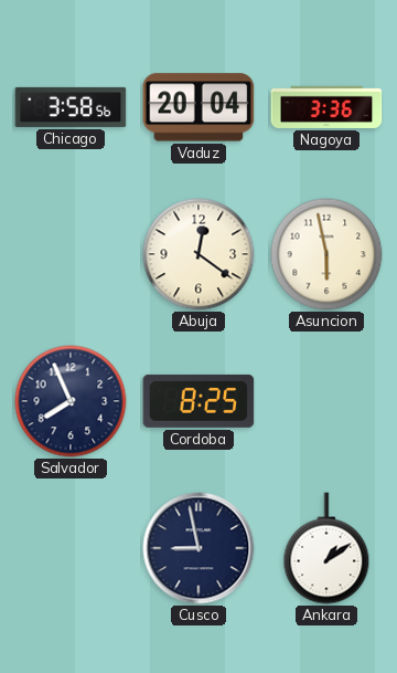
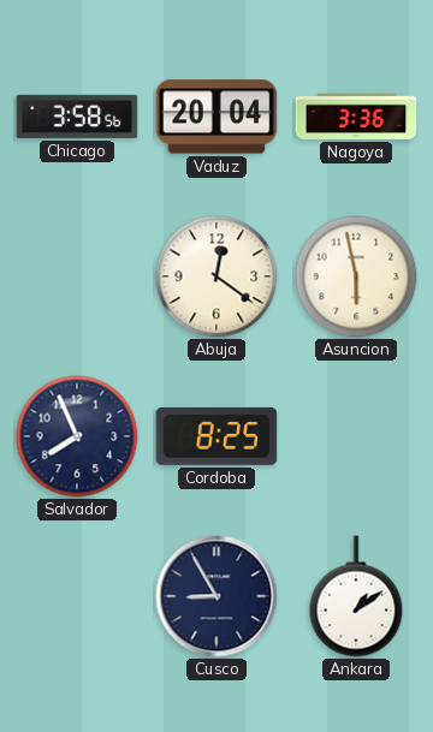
Cusco: 8:58 -> 8:55 (216, 596)
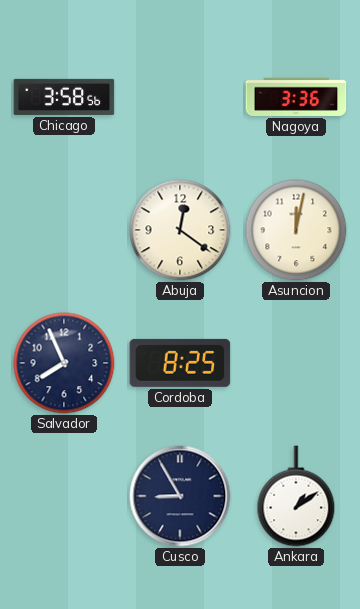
Vaduz: 20:04 -> none (216, 117)
Asuncion: 5:58 -> 12:02 (296, 230)
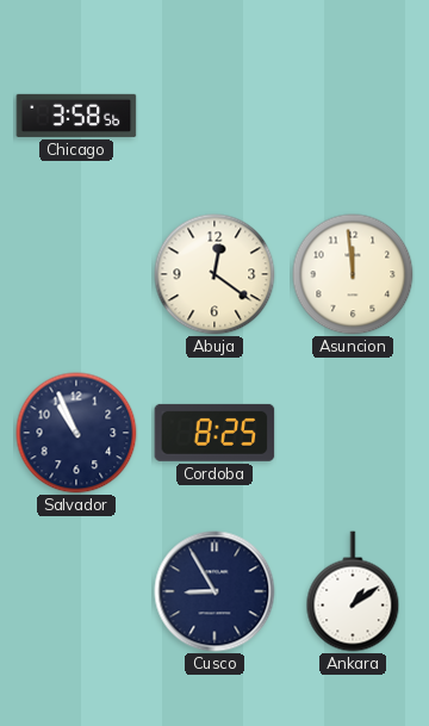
Nagoya: 3:36 -> none (296, 97)
Asuncion: 12:02 -> 11:59 (353, 274)
Salvador: 7:56 -> 10:56 (76, 433)
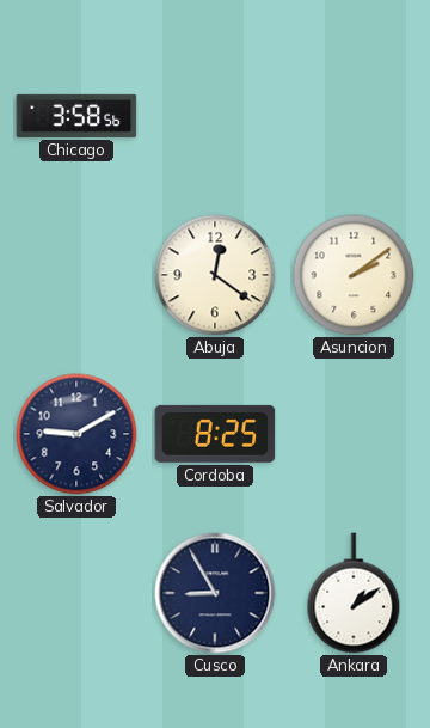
Asuncion: 11:59 -> 2:09 (354, 275)
Salvador: 10:56 -> 9:10 (76, 434)
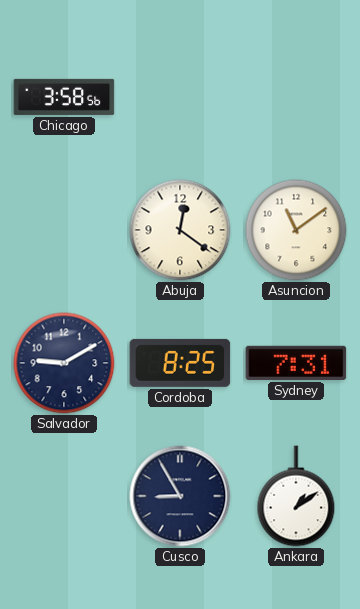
Asuncion: 2:09 -> 11:09 (296, 230)
Sydney: none -> 7:31 (296, 363)
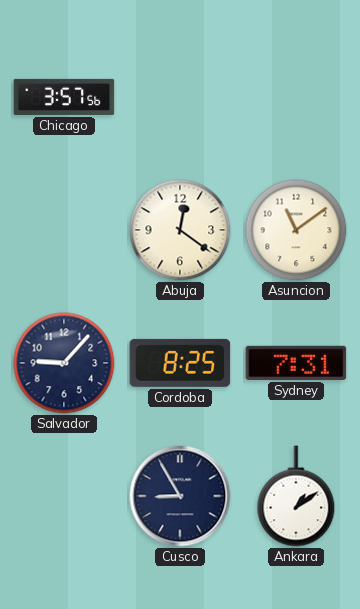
Chicago: 3:58 -> 3:57 (64, 97)
Salvador: 9:10 -> 9:07 (64, 363)
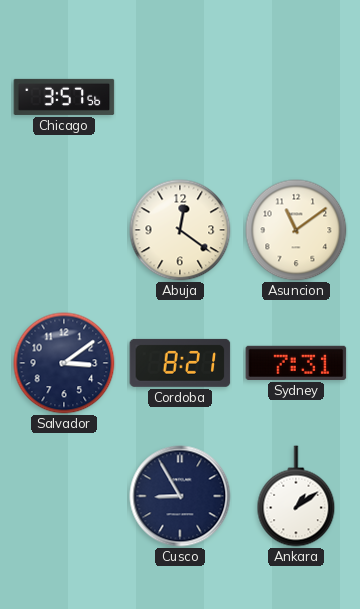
Salvador: 9:07 -> 3:09 (64, 363)
Cordoba: 8:25 -> 8:21 (180, 363)
